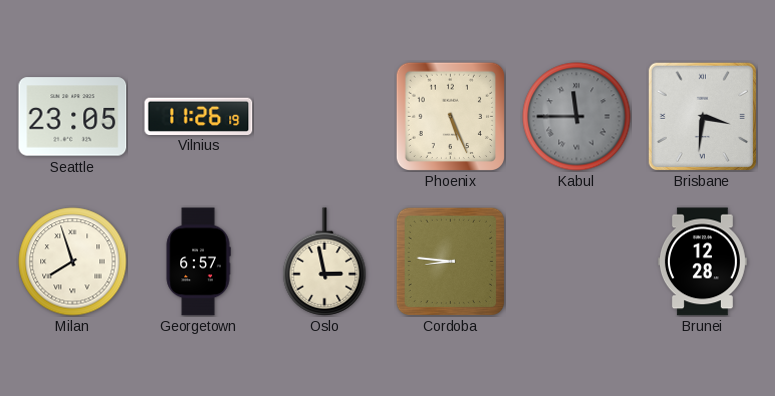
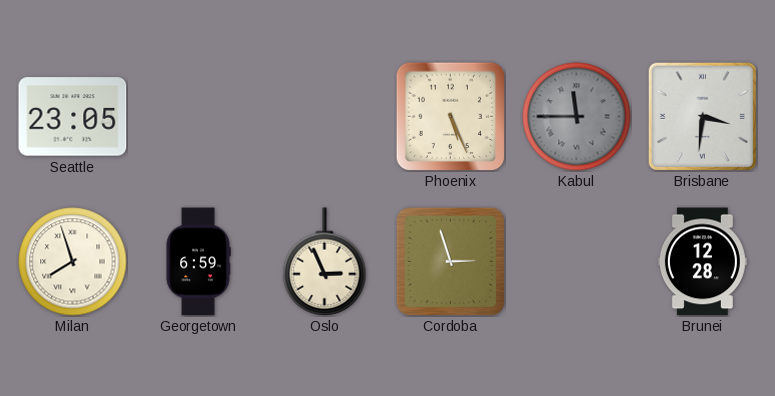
Vilnius: 11:26 -> none (199, 116)
Georgetown: 6:57 -> 6:59 (198, 262)
Oslo: 2:58 -> 2:56 (325, 262)
Cordoba: 8:46 -> 2:57 (450, 261)
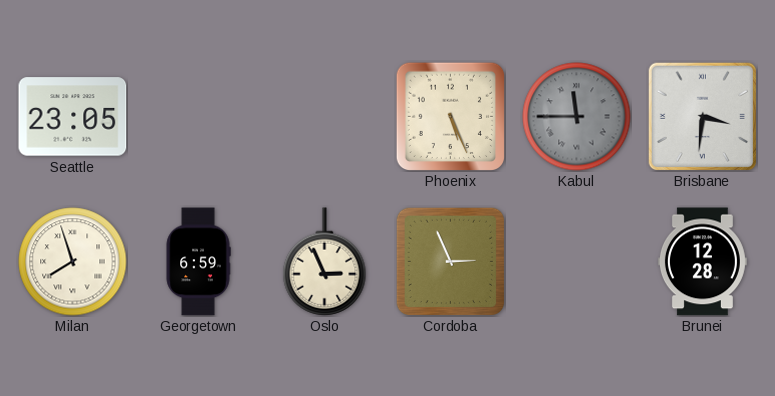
Cordoba: 2:57 -> 2:56 (450, 261)
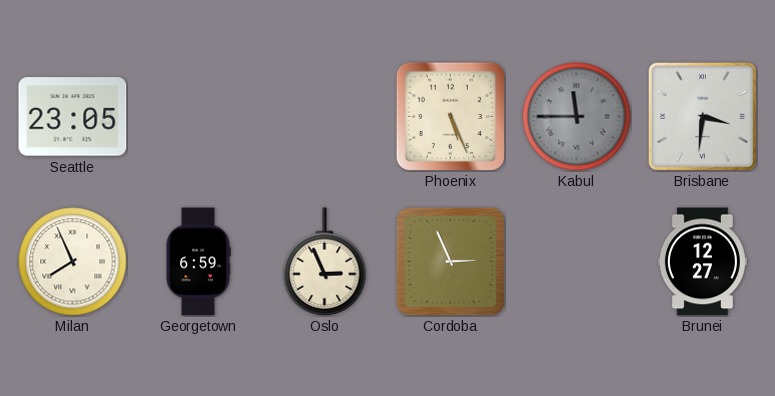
Milan: 7:57 -> 7:56 (73, 262)
Brunei: 12:28 -> 12:27 (702, 262)
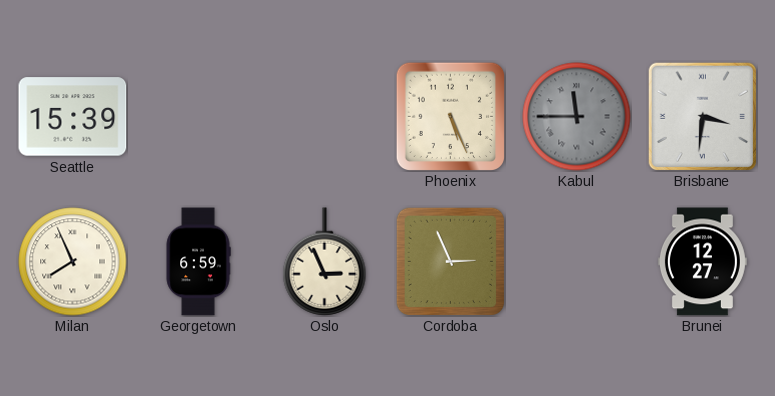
Seattle: 23:05 -> 15:39 (73, 117)
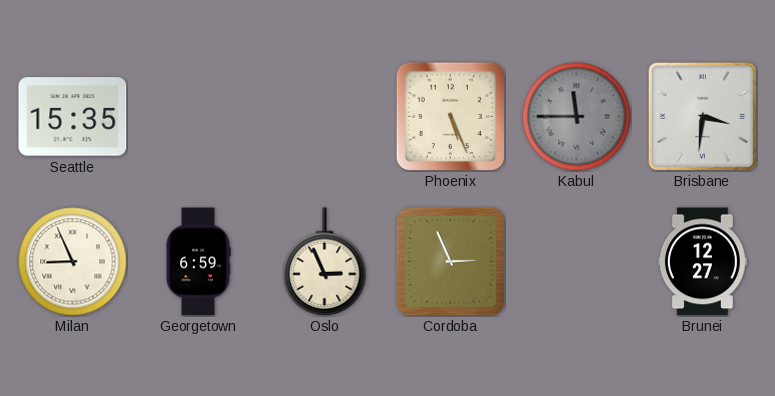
Seattle: 15:39 -> 15:35 (73, 117)
Milan: 7:56 -> 8:56 (73, 262)
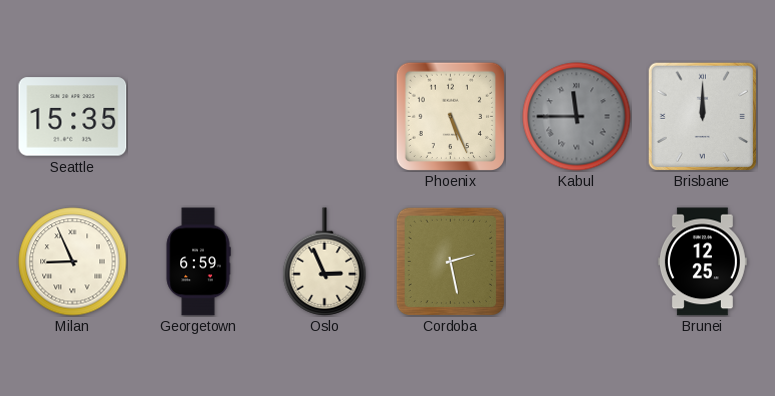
Brisbane: 3:31 -> 12:00 (702, 116)
Cordoba: 2:56 -> 2:28 (450, 261)
Brunei: 12:27 -> 12:25 (702, 262)
